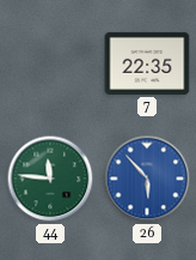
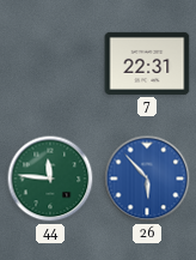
7: 22:35 -> 22:31 (147, 64)
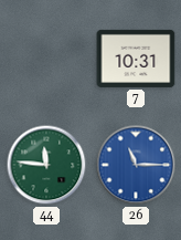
7: 22:31 -> 10:31 (136, 59)
26: 5:53 -> 11:15 (136, 165)
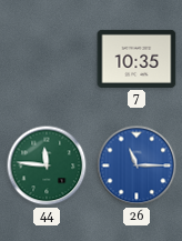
7: 10:31 -> 10:35 (136, 59)
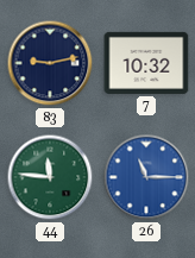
83: none -> 9:13 (50, 63)
7: 10:35 -> 10:32 (146, 63)
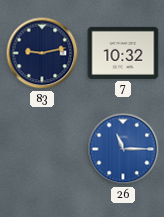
44: 11:46 -> none (50, 177)
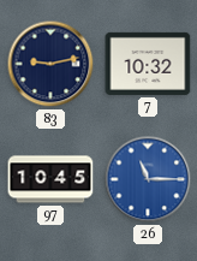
97: none -> 10:45 (50, 179)
